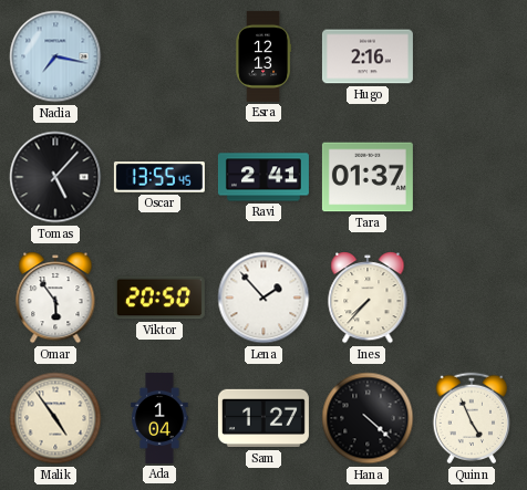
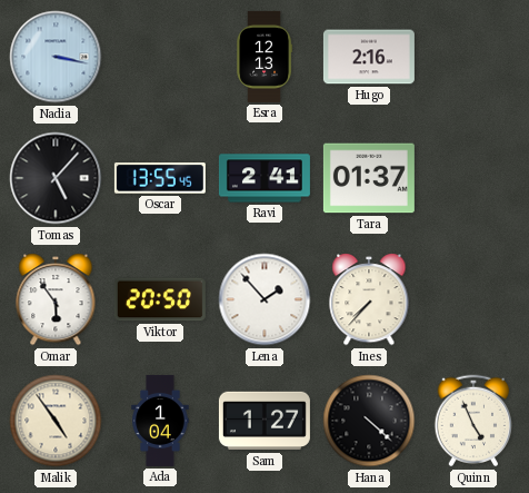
Nadia: 7:17 -> 3:17 (56, 57)
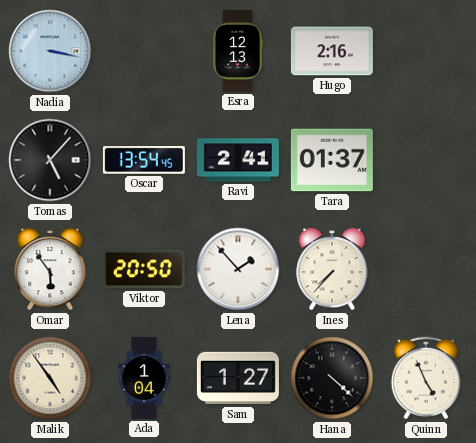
Oscar: 13:55 -> 13:54 (144, 160)
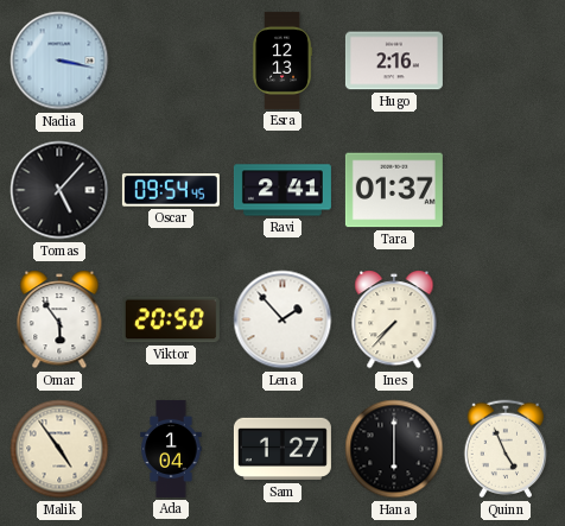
Oscar: 13:54 -> 09:54 (171, 190)
Hana: 4:22 -> 6:00 (394, 449)
